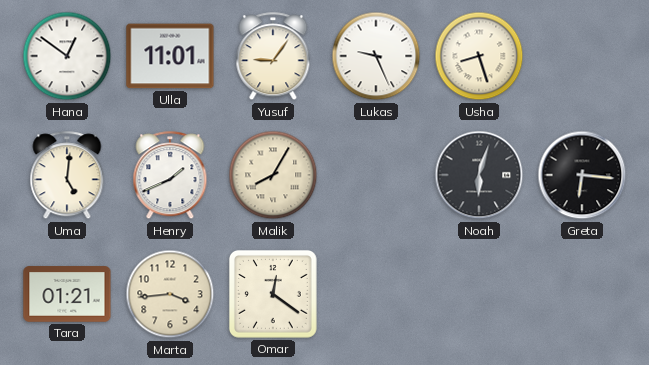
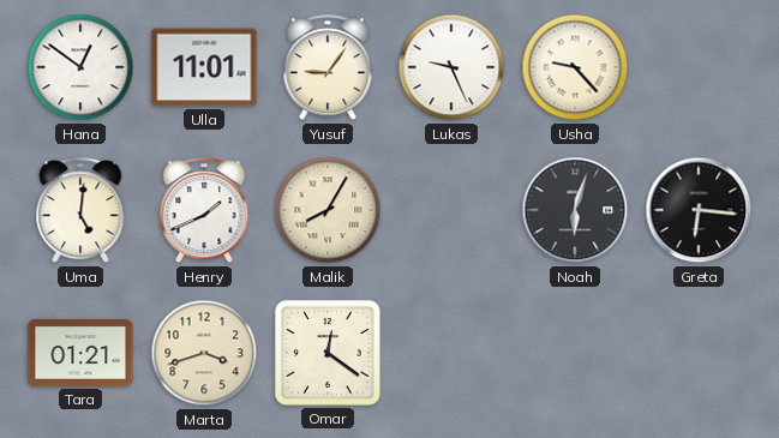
Usha: 8:27 -> 9:23 (575, 67)
Marta: 3:44 -> 3:42 (204, 353)
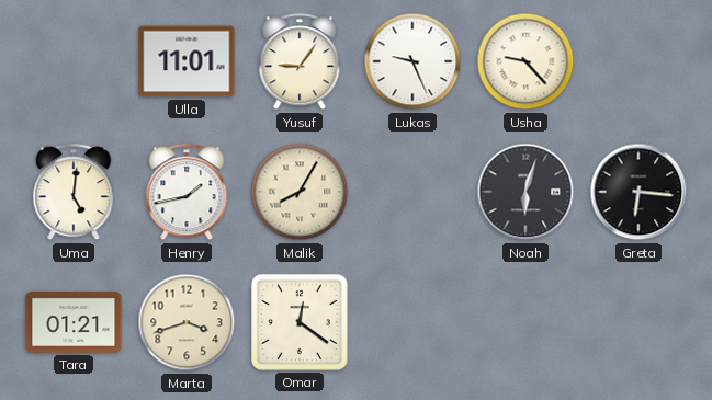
Hana: 12:51 -> none (80, 67)
Henry: 1:41 -> 1:43 (187, 193)
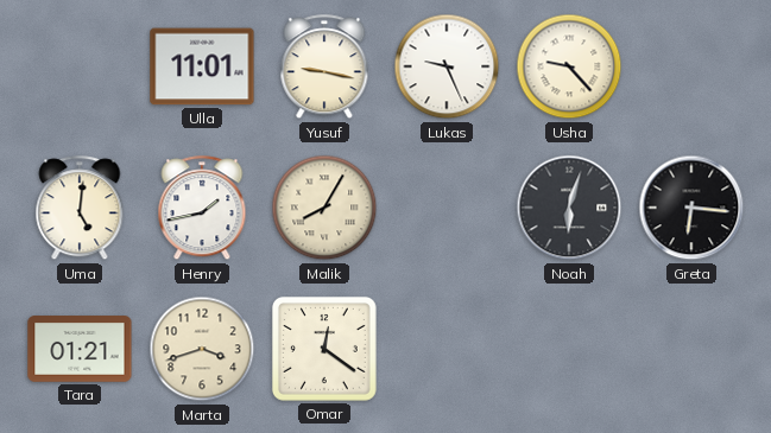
Yusuf: 9:06 -> 9:17 (324, 68)
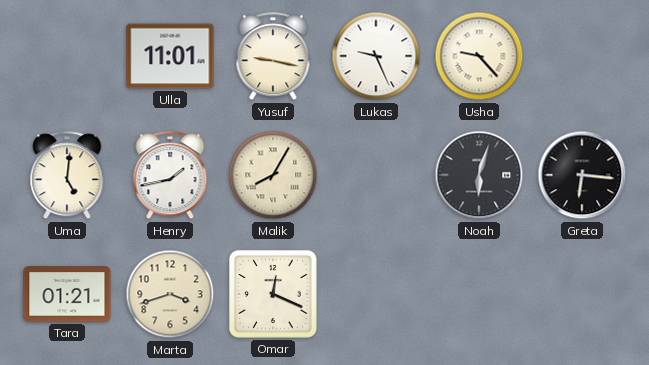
Omar: 12:21 -> 12:19 (273, 294)
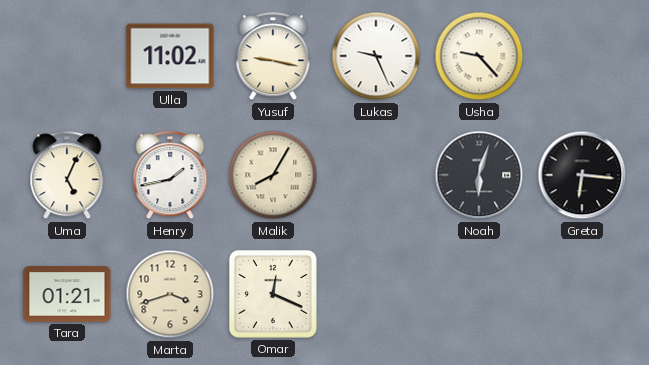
Ulla: 11:01 -> 11:02 (170, 56)
Uma: 5:01 -> 5:04 (67, 176)
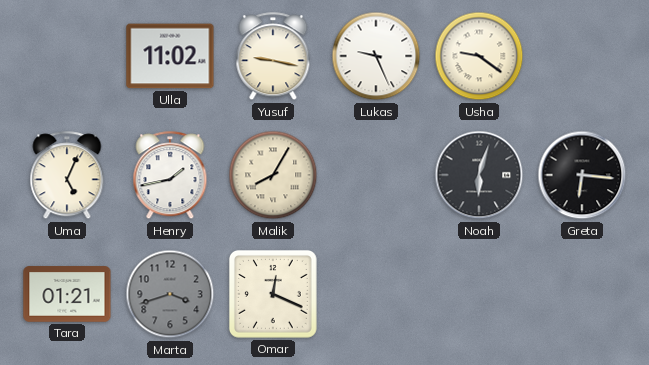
Usha: 9:23 -> 9:21 (479, 56)
Marta dial: cream -> grey (170, 294)
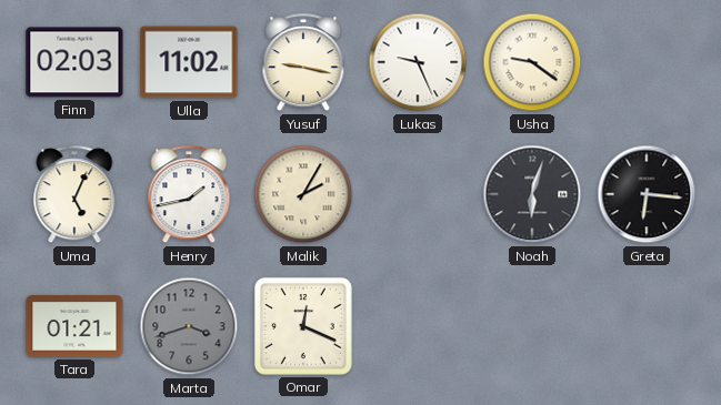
Finn: none -> 02:03 (74, 62)
Malik: 8:05 -> 2:05 (303, 194)
